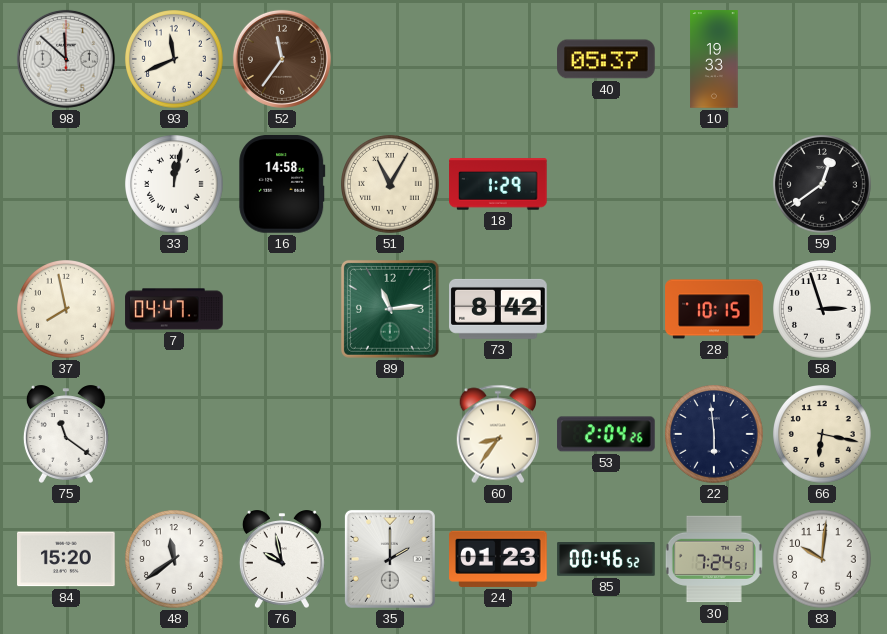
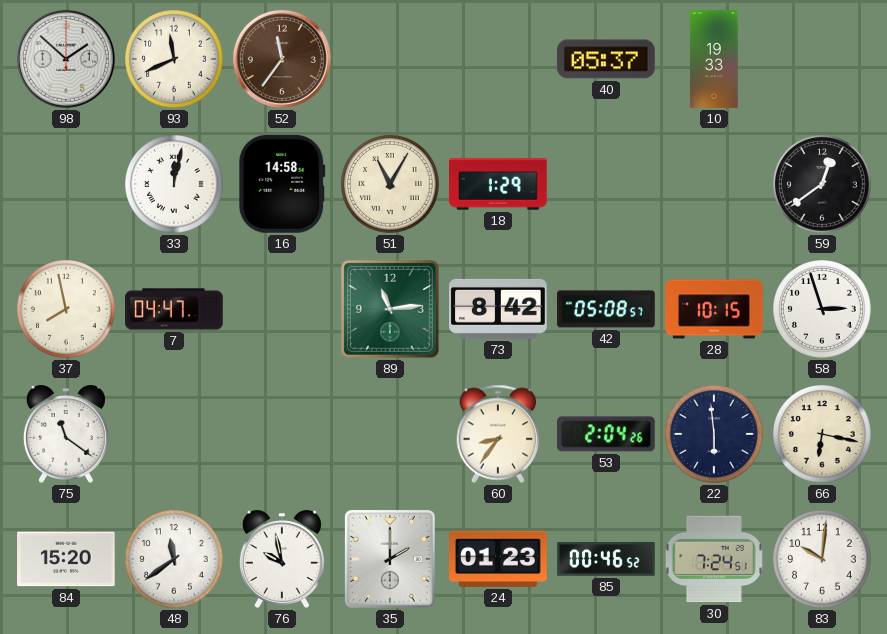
98: 11:52 -> 1:52 (66, 59)
42: none -> 05:08 (606, 309)
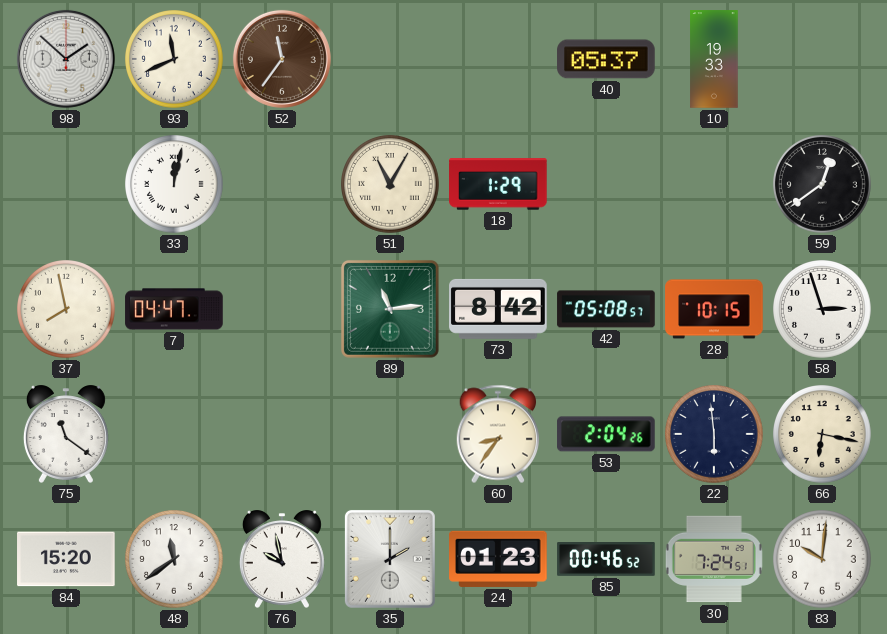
16: 14:58 -> none (282, 185)
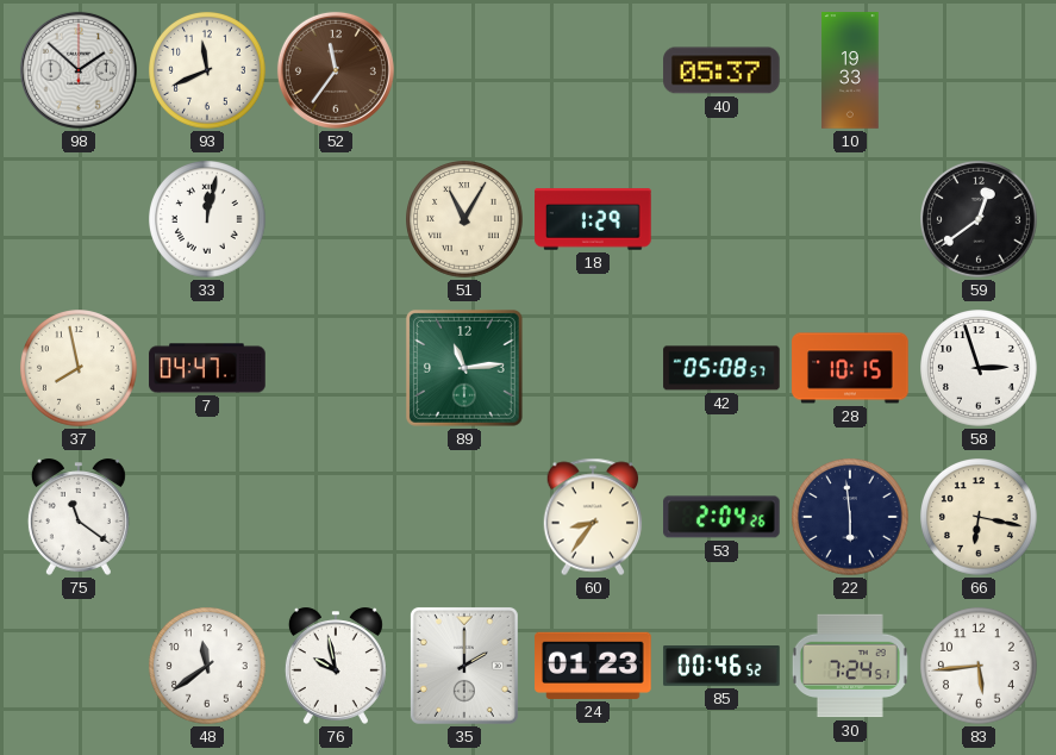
73: 8:42 -> none (498, 309)
84: 15:20 -> none (66, 559)
83: 10:01 -> 5:44 (980, 667)
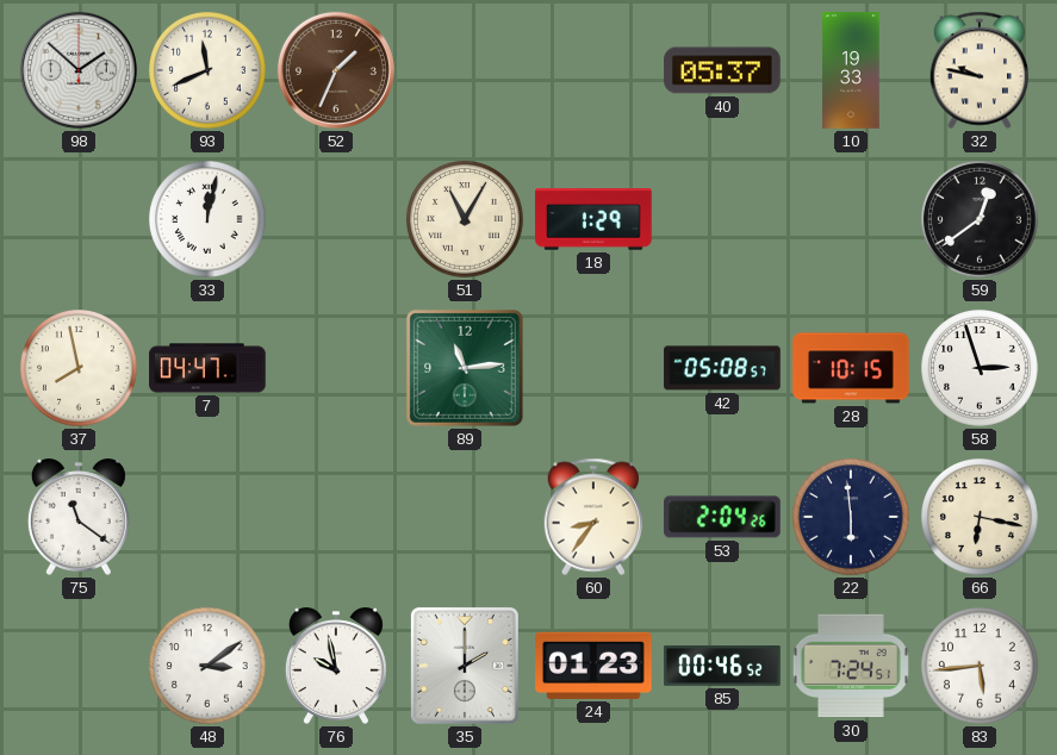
52: 11:36 -> 1:34 (336, 70)
32: none -> 9:47 (980, 70)
48: 11:39 -> 3:09 (209, 667)
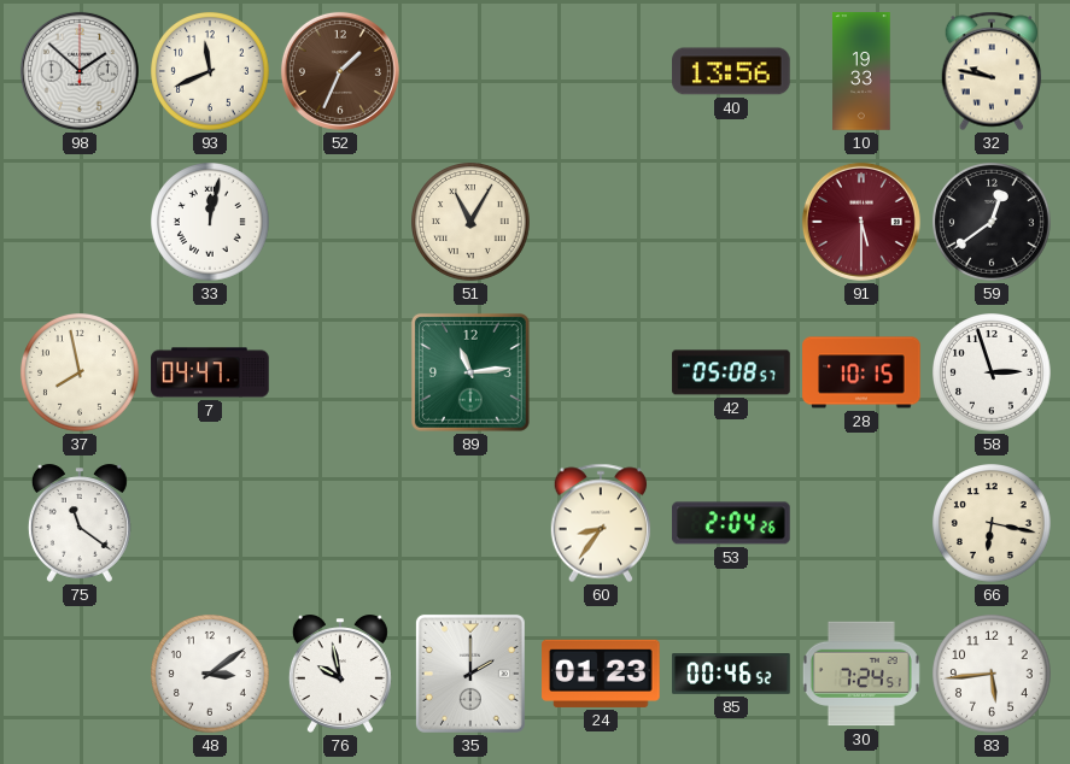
40: 05:37 -> 13:56 (731, 71)
18: 1:29 -> none (593, 219)
91: none -> 5:30 (861, 222)
22: 5:59 -> none (852, 518)
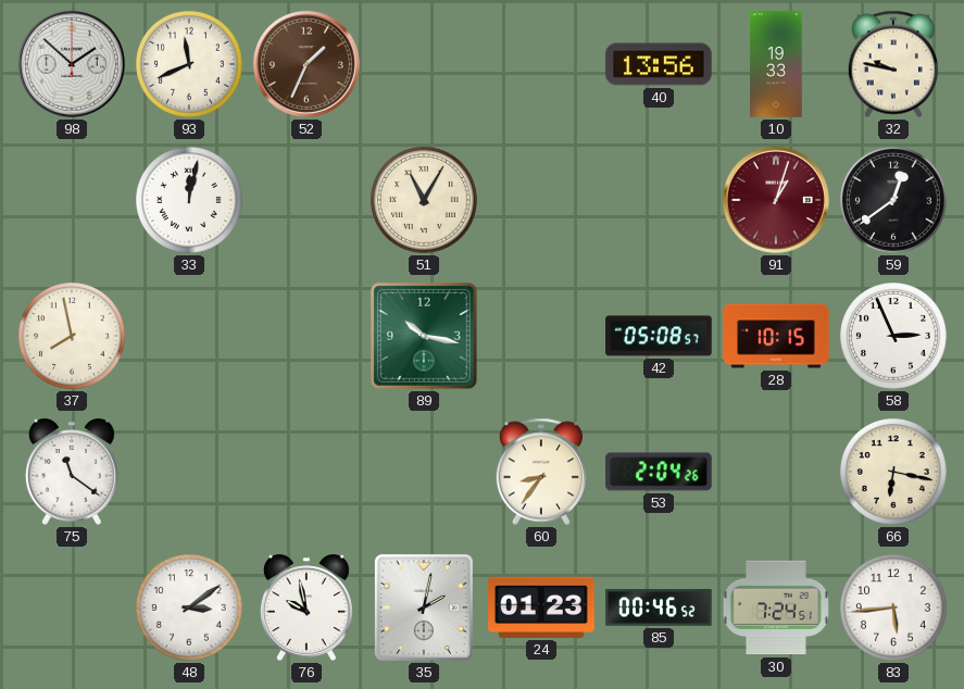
91: 5:30 -> 1:03 (776, 200)
7: 04:47 -> none (210, 372)
89: 11:14 -> 10:17 (424, 336)
58: 2:57 -> 2:56 (894, 337)
35: 2:00 -> 2:02 (424, 607)
